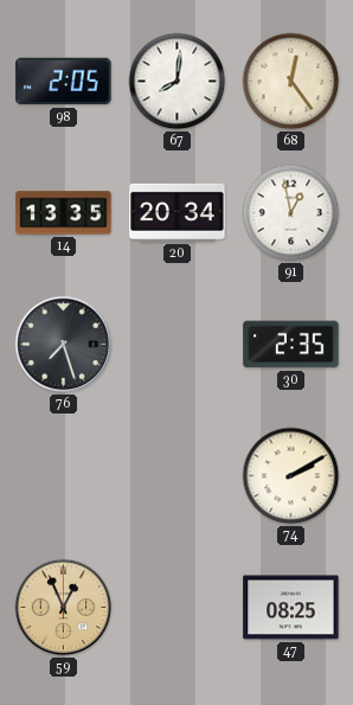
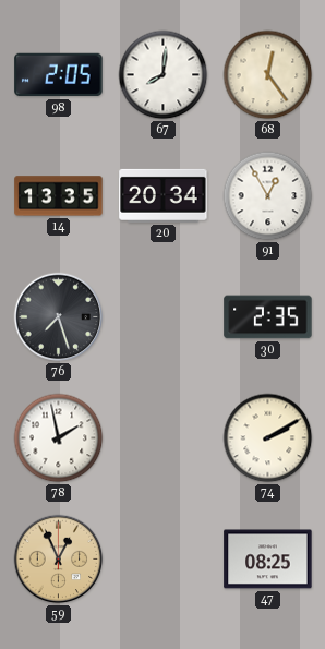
91: 12:58 -> 12:55 (268, 196)
78: none -> 1:58 (59, 438)
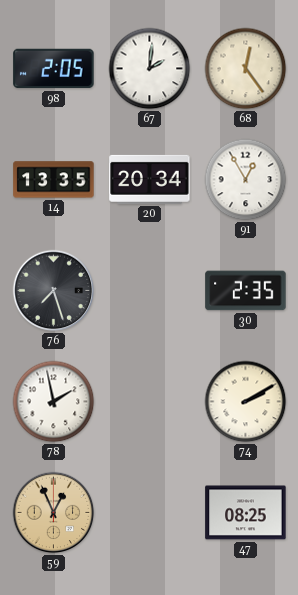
67: 8:01 -> 2:01 (150, 69)
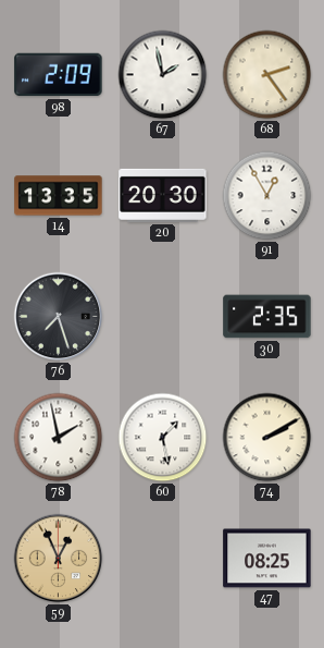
98: 2:05 -> 2:09 (59, 75)
67: 2:01 -> 1:58 (163, 75)
68: 12:24 -> 2:24 (267, 75)
20: 20:34 -> 20:30 (163, 195)
60: none -> 1:28 (163, 438)
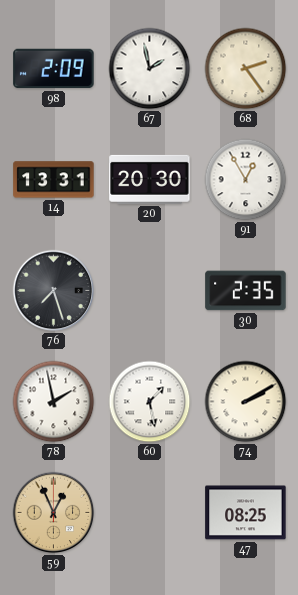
14: 13:35 -> 13:31 (54, 180)
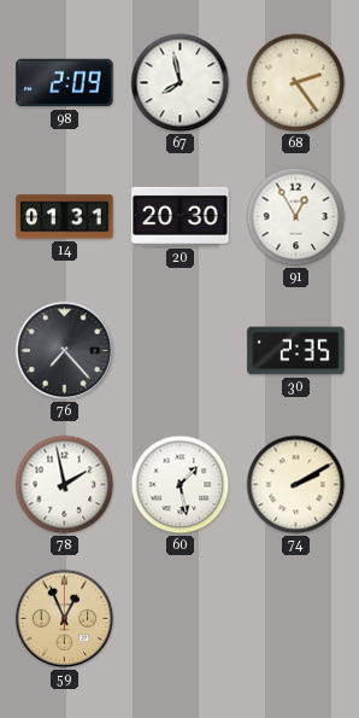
67: 1:58 -> 7:58 (181, 83)
14: 13:31 -> 01:31 (65, 217)
76: 7:27 -> 7:23 (65, 351)
47: 08:25 -> none (246, 513)
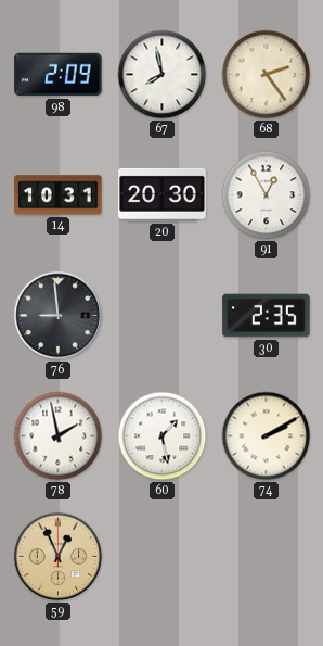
14: 01:31 -> 10:31 (59, 195)
76: 7:23 -> 8:59 (59, 316)
